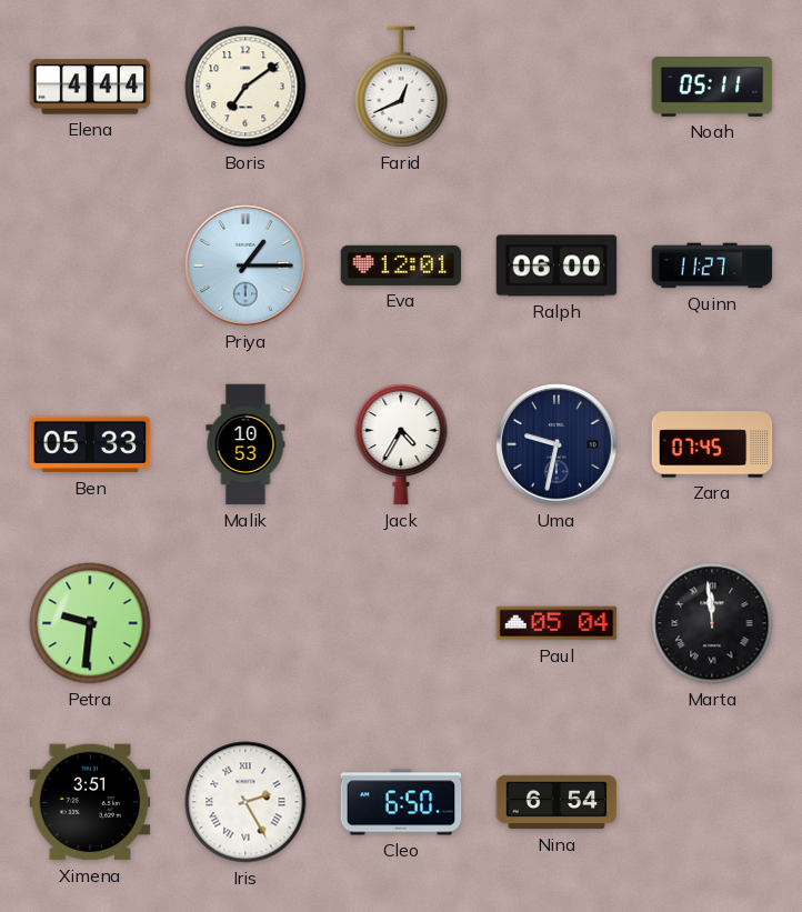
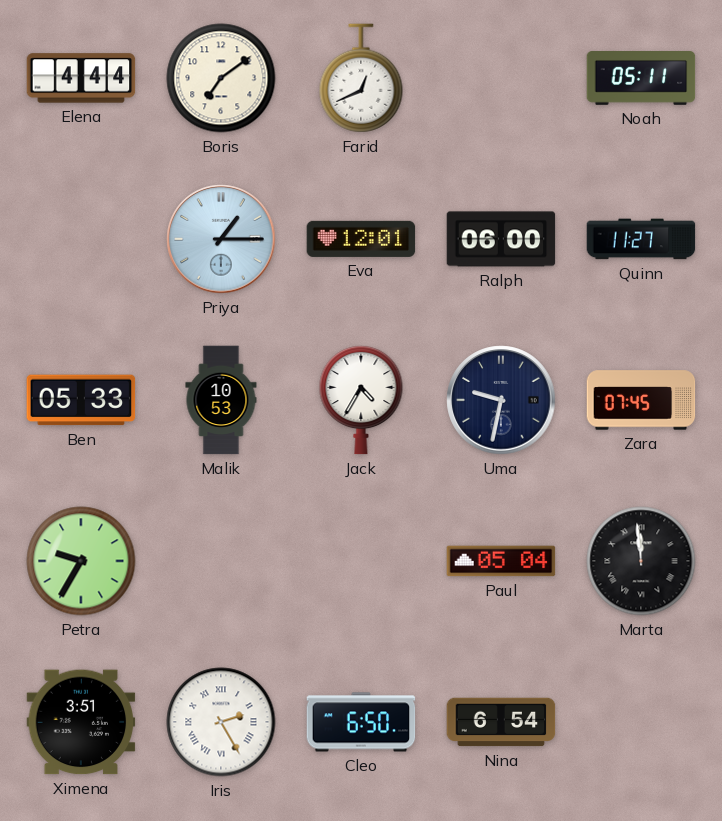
Petra: 9:31 -> 9:35 (81, 561)
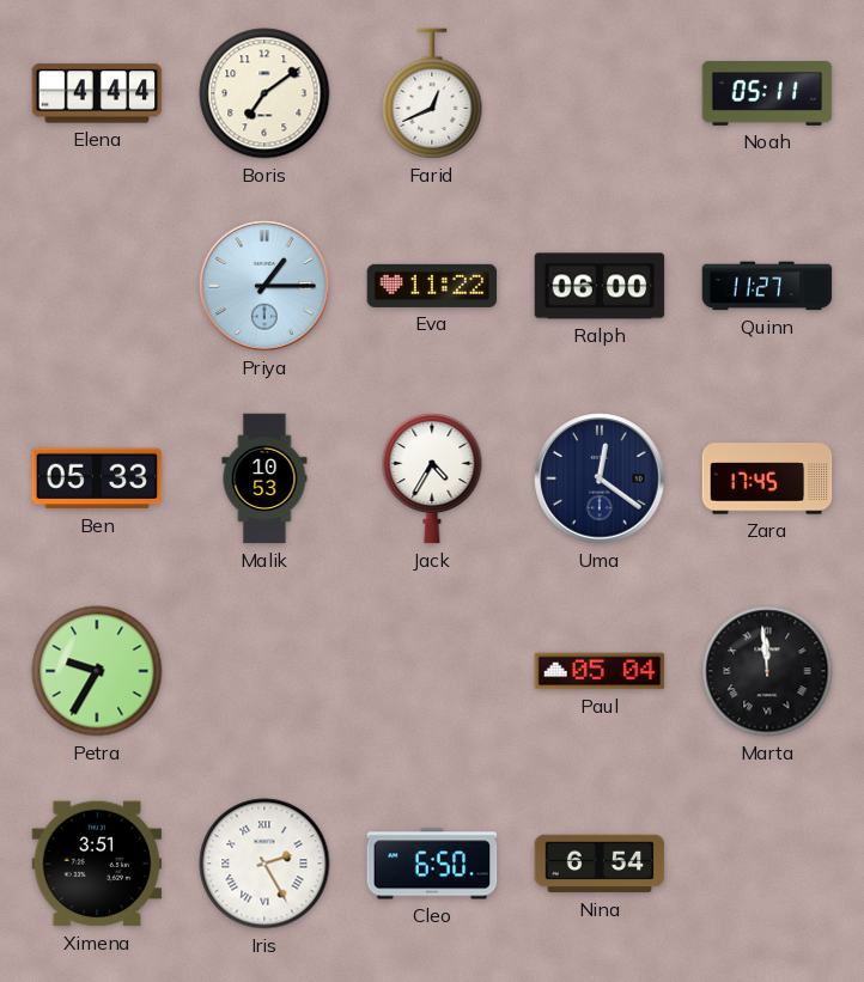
Eva: 12:01 -> 11:22 (432, 286)
Uma: 9:32 -> 12:21 (600, 478)
Zara: 07:45 -> 17:45 (767, 478)
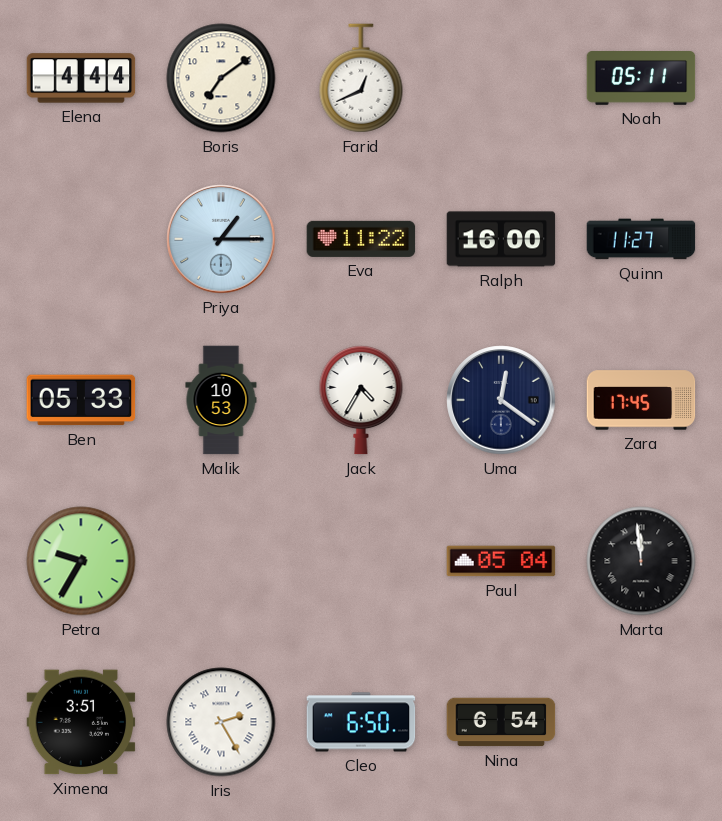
Ralph: 06:00 -> 16:00 (501, 239)
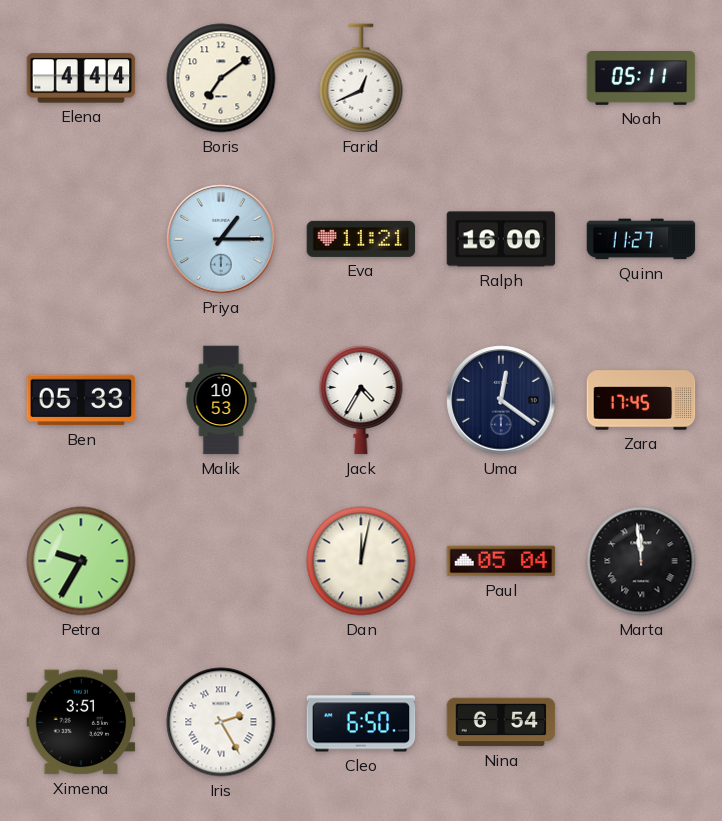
Eva: 11:22 -> 11:21 (361, 239)
Dan: none -> 12:02 (361, 561)
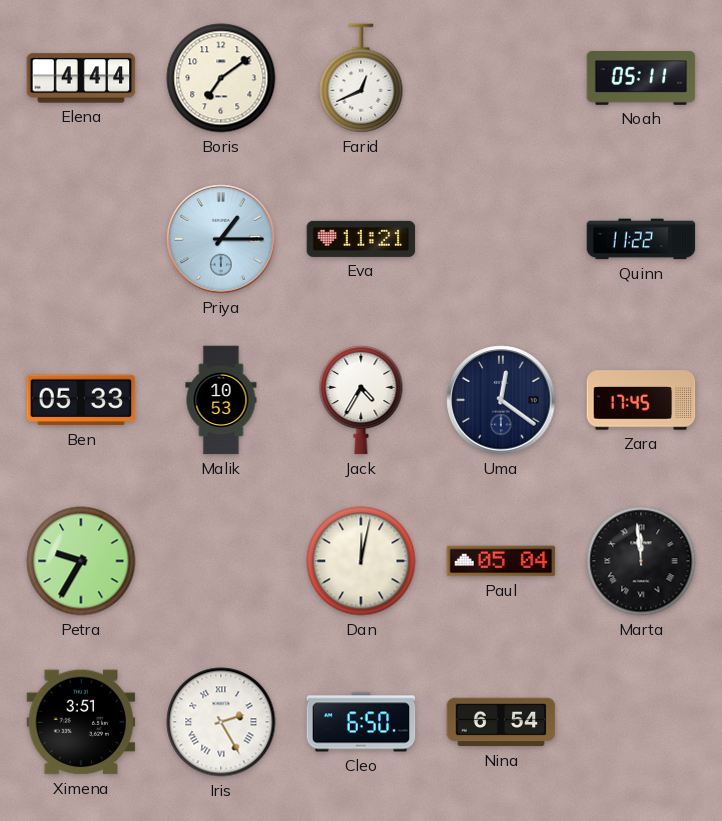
Ralph: 16:00 -> none (501, 239)
Quinn: 11:27 -> 11:22 (641, 239)
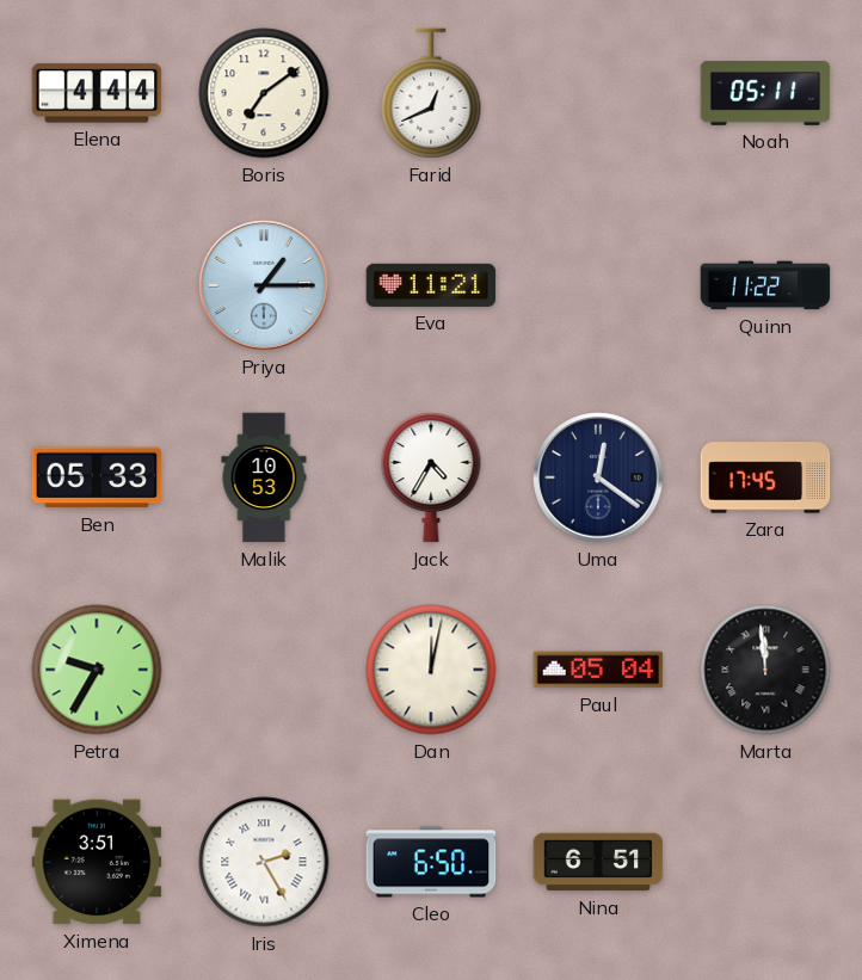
Nina: 6:54 -> 6:51 (598, 862)
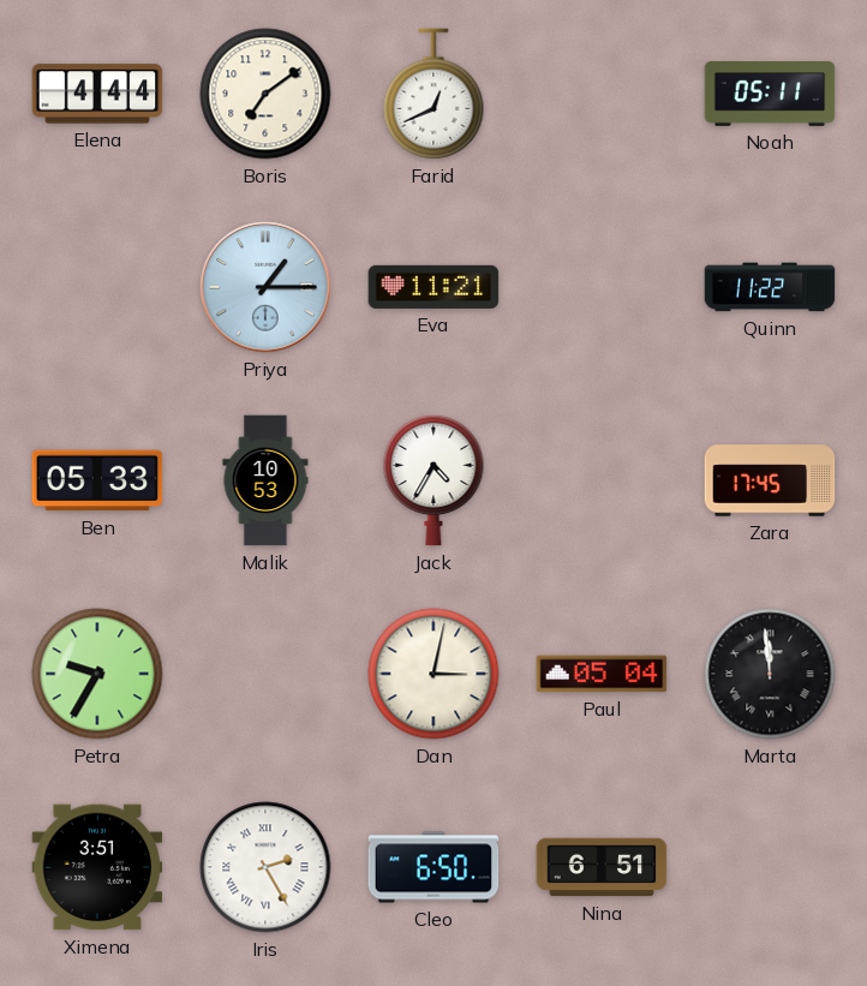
Uma: 12:21 -> none (598, 477)
Dan: 12:02 -> 3:02 (433, 674)
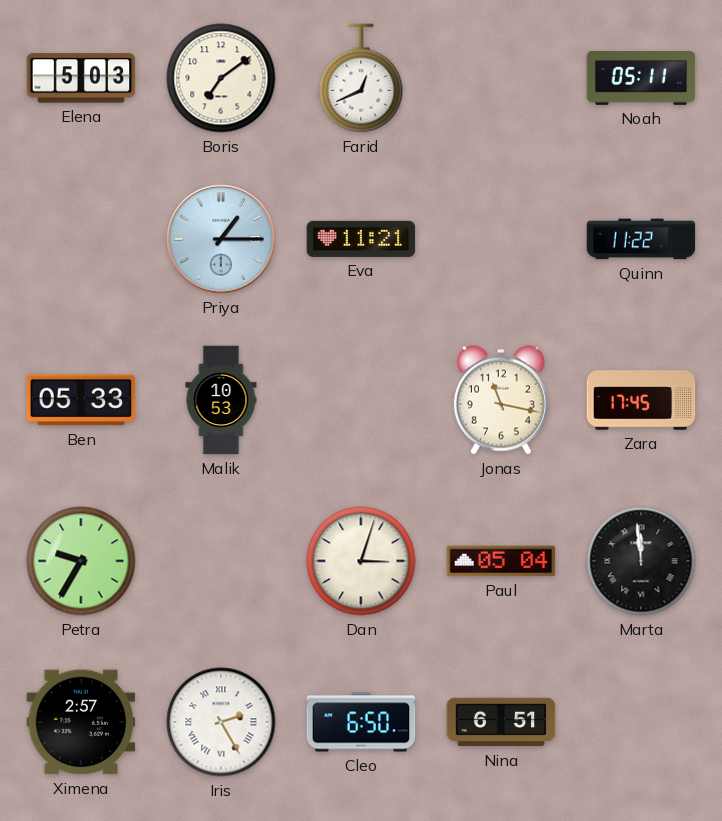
Elena: 4:44 -> 5:03 (81, 78)
Jack: 4:35 -> none (433, 480)
Jonas: none -> 11:17 (501, 400)
Dan: 3:02 -> 3:03 (361, 561)
Ximena: 3:51 -> 2:57 (81, 722)
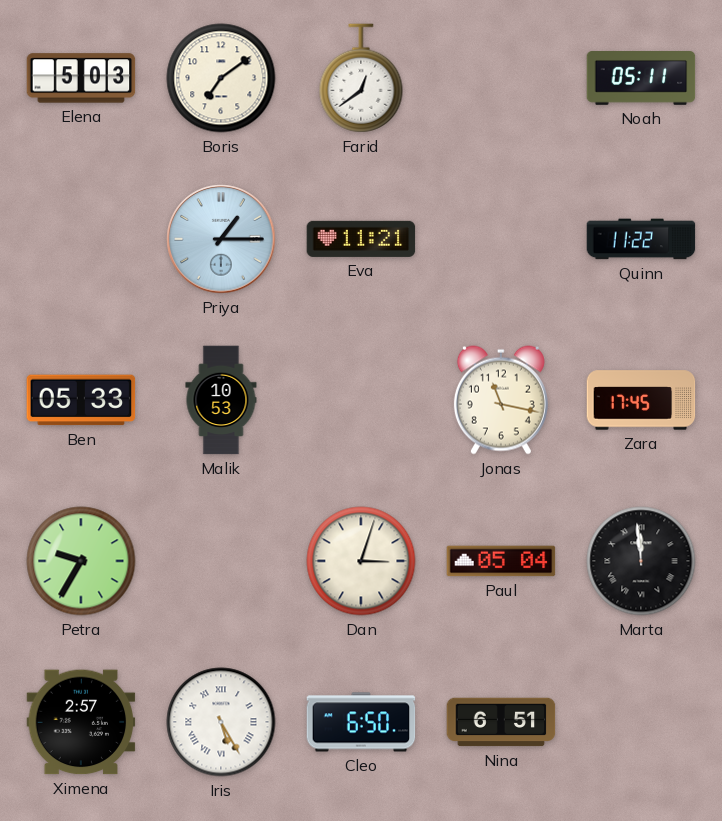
Farid: 12:41 -> 12:39 (361, 78)
Iris: 2:25 -> 5:25 (221, 722)
